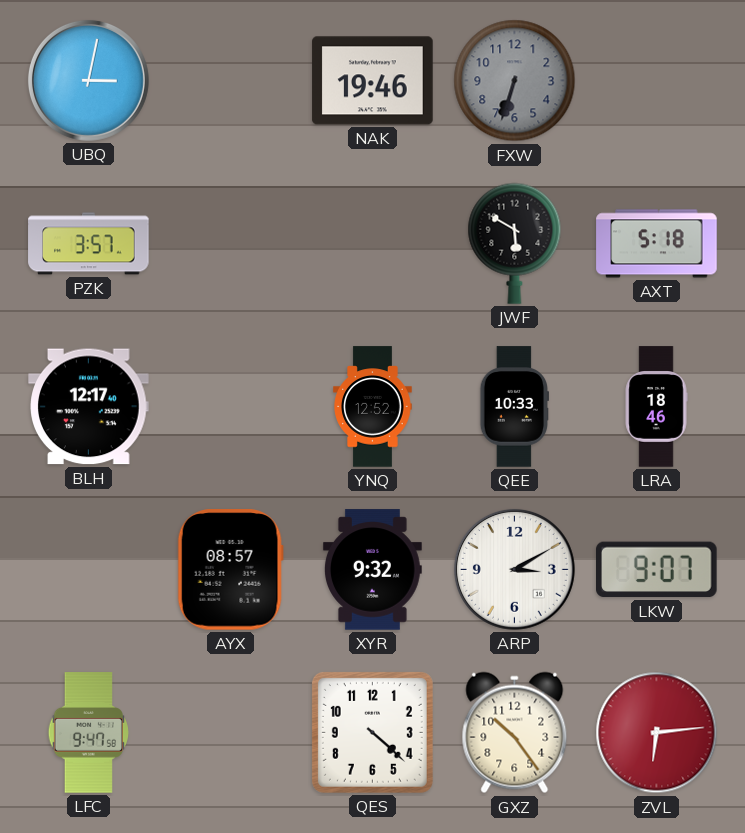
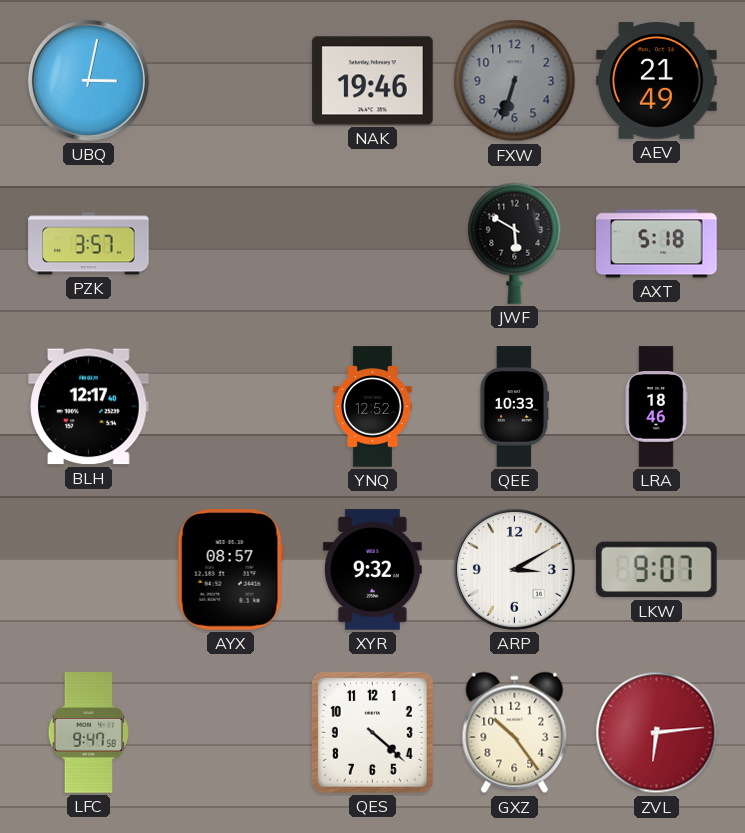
AEV: none -> 21:49 (657, 81)
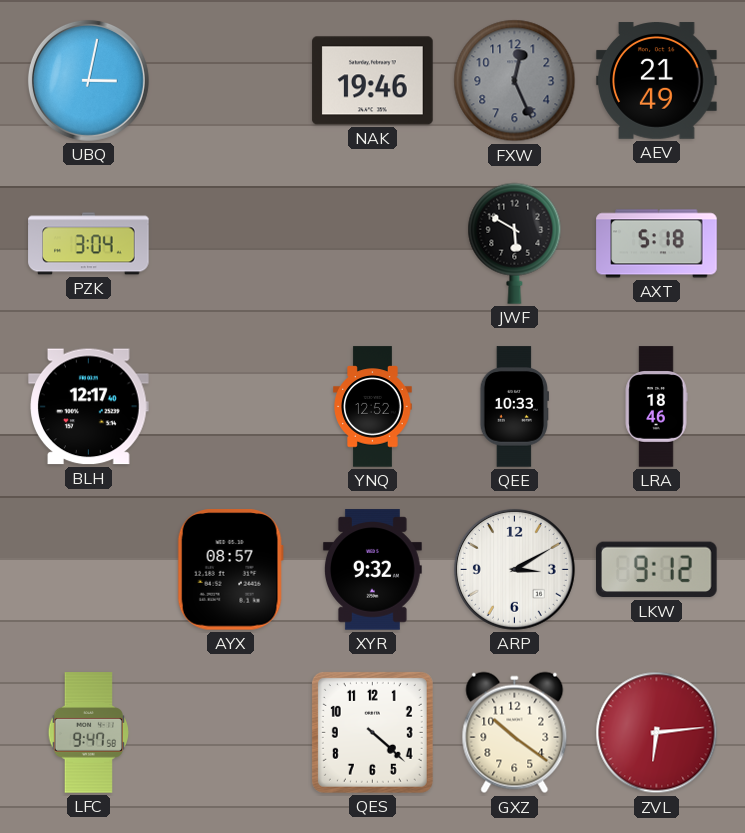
FXW: 6:33 -> 12:26 (515, 81)
PZK: 3:57 -> 3:04 (89, 244)
LKW: 9:07 -> 9:12 (657, 570)
GXZ: 10:24 -> 10:21 (515, 733)
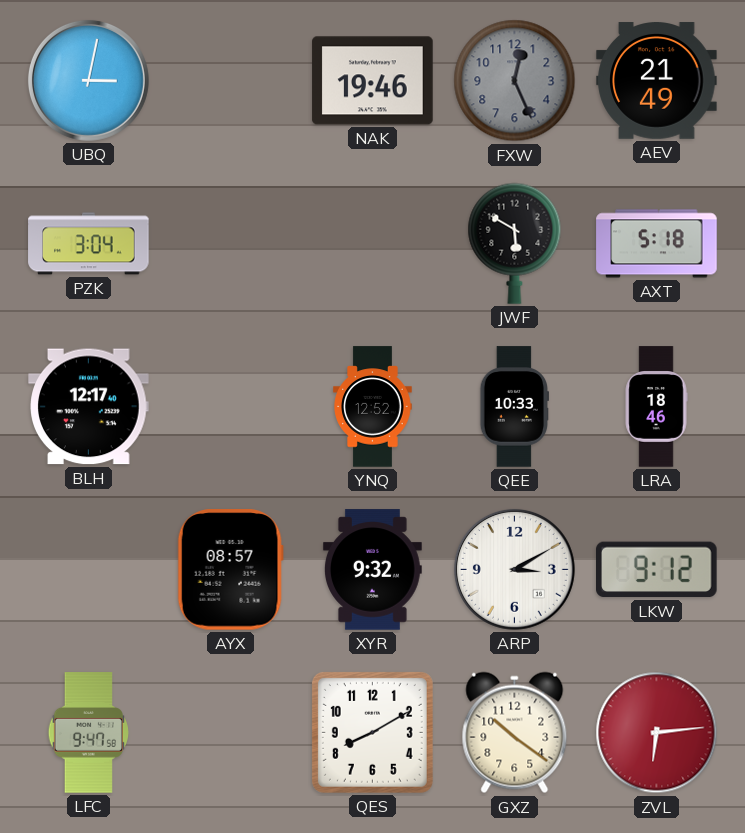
QES: 4:22 -> 8:10 (372, 732)
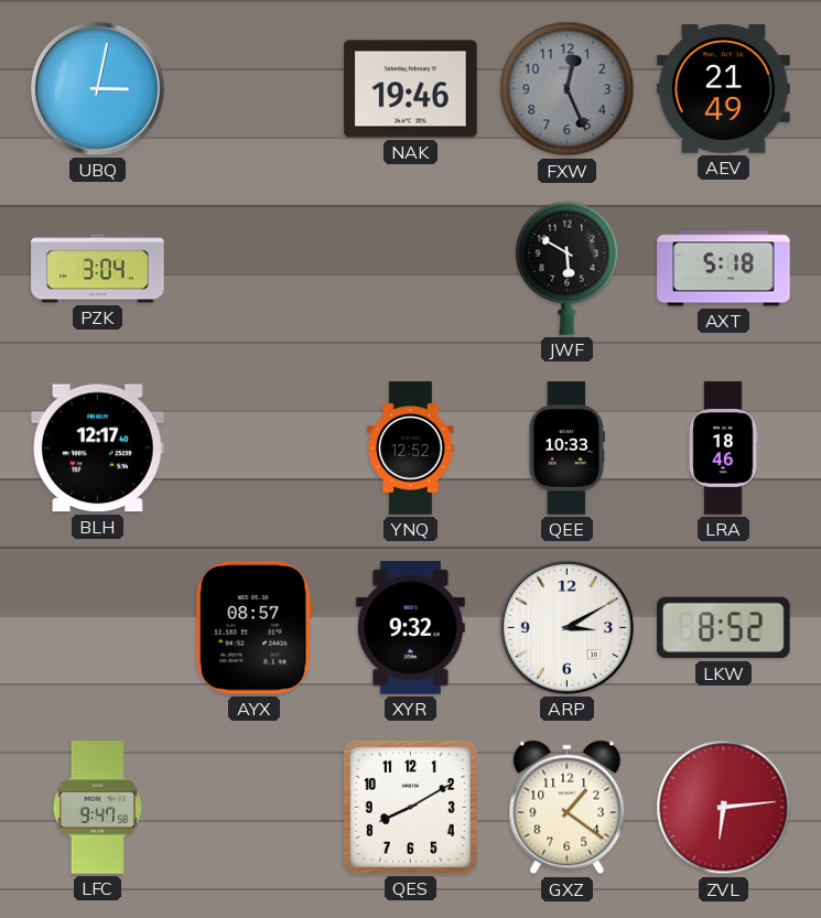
LKW: 9:12 -> 8:52 (724, 628)
GXZ: 10:21 -> 1:21 (568, 808)
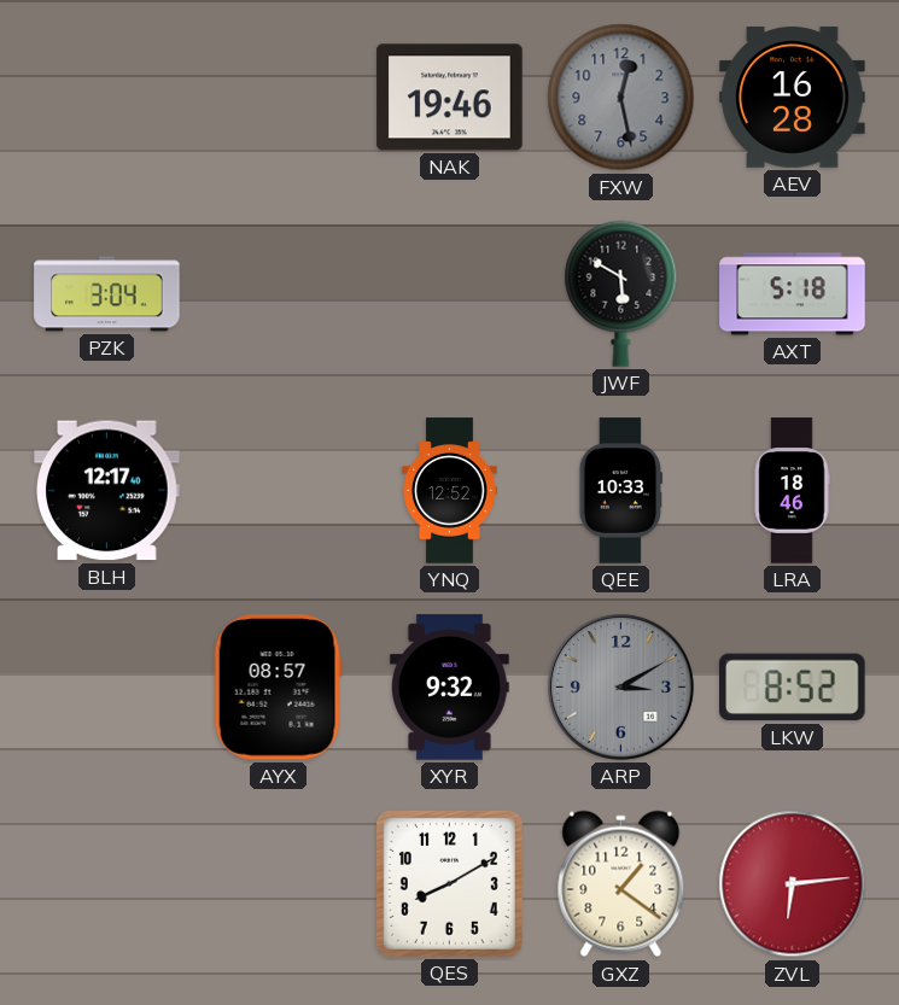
UBQ: 3:02 -> none (97, 88)
FXW: 12:26 -> 12:28 (621, 98)
AEV: 21:49 -> 16:28 (793, 98)
ARP dial: white -> grey (620, 686)
LFC: 9:47 -> none (97, 808)
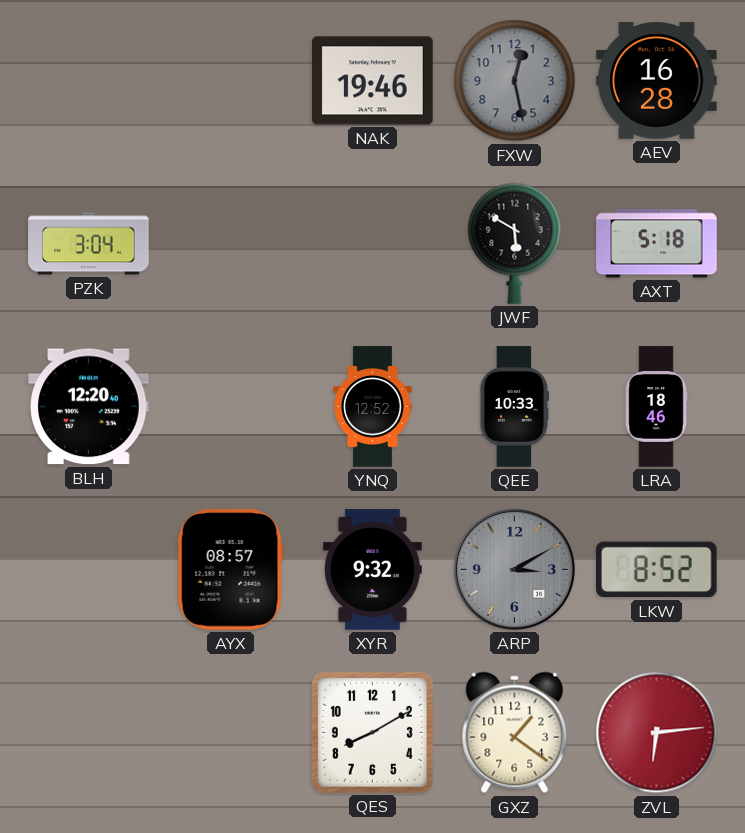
BLH: 12:17 -> 12:20 (89, 407)
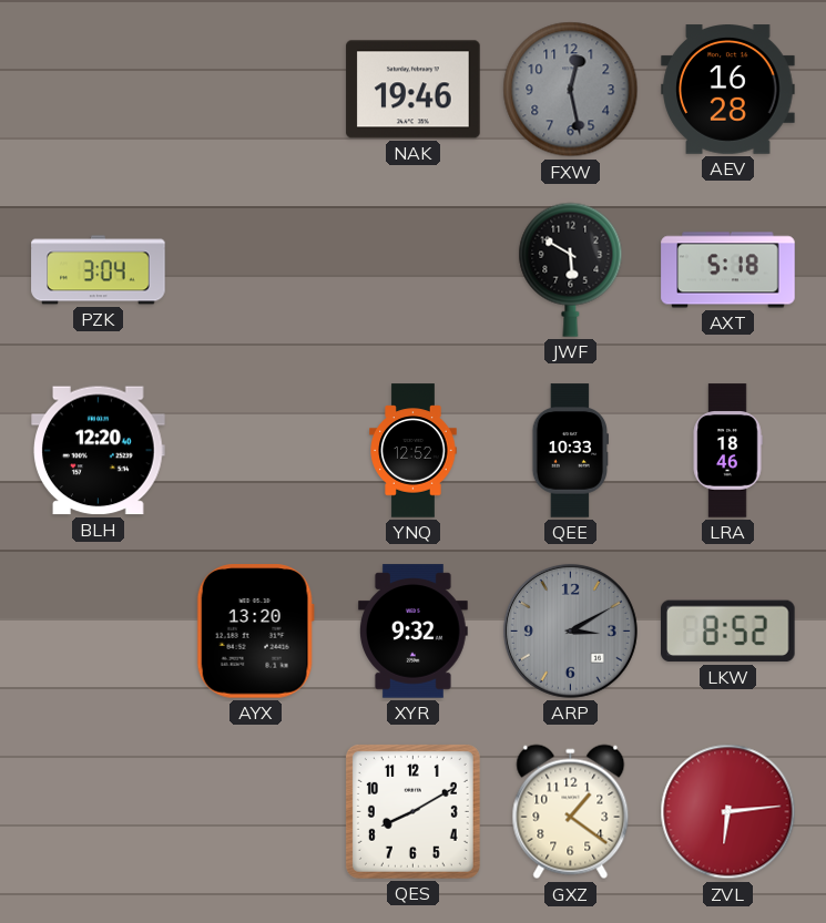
AYX: 08:57 -> 13:20 (255, 632)
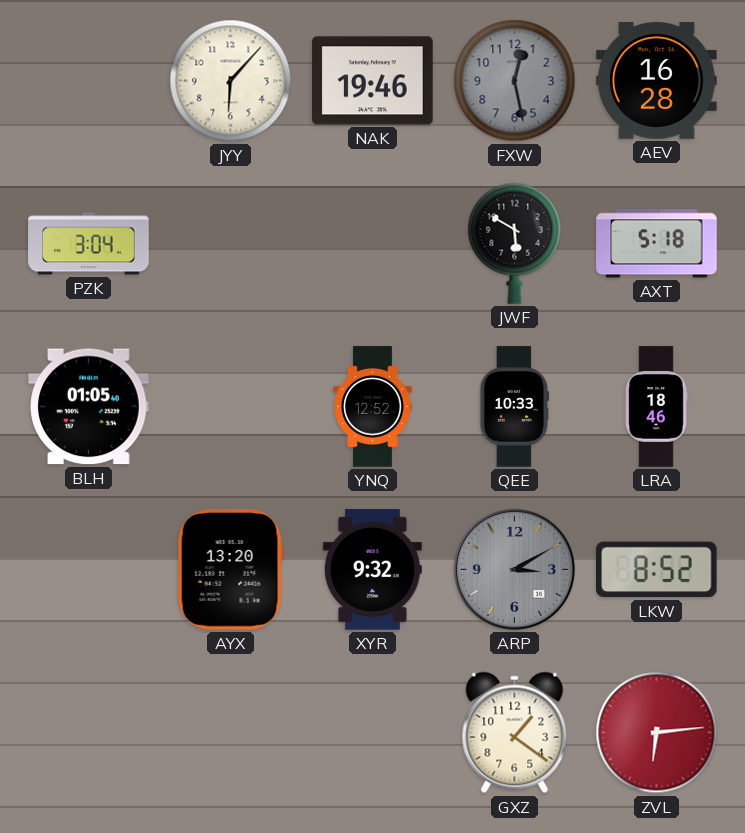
JYY: none -> 6:07 (231, 81)
BLH: 12:20 -> 01:05 (89, 407)
QES: 8:10 -> none (412, 811)
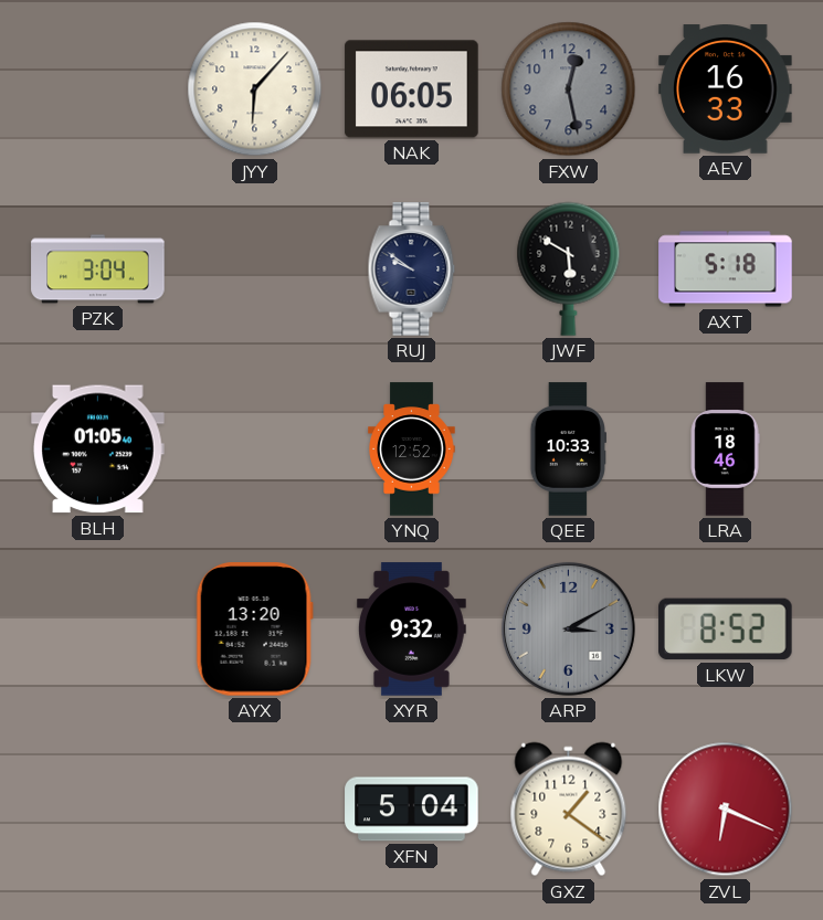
NAK: 19:46 -> 06:05 (412, 89)
AEV: 16:28 -> 16:33 (726, 89)
RUJ: none -> 9:51 (412, 269)
XFN: none -> 5:04 (412, 810)
ZVL: 6:14 -> 6:19 (726, 810)
